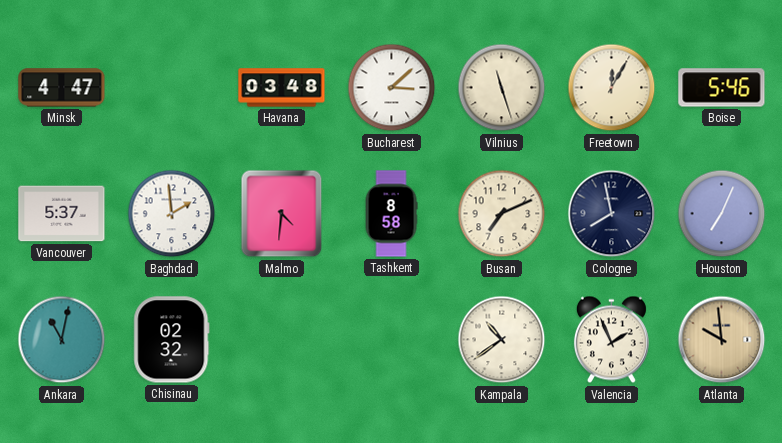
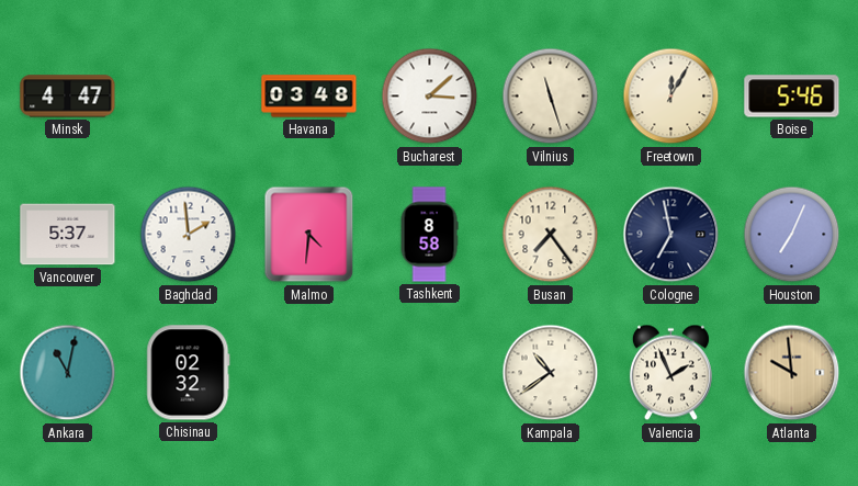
Busan: 7:11 -> 7:24 (551, 235)
Cologne: 7:58 -> 6:58 (671, 235)
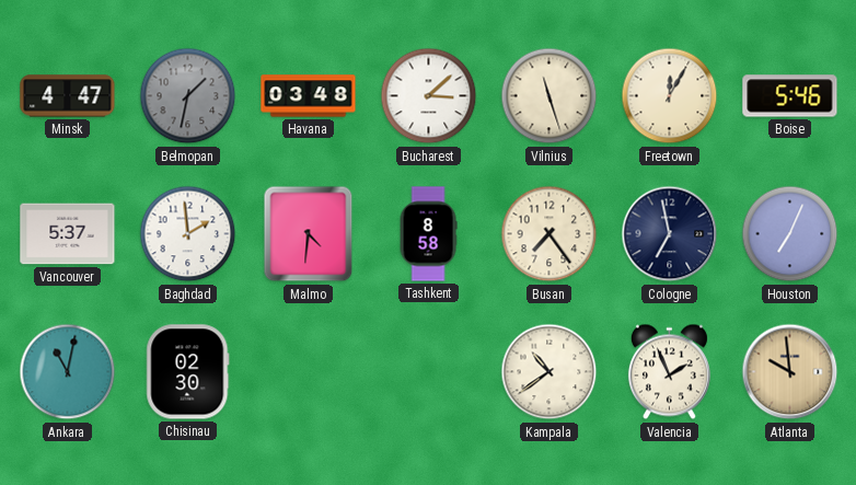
Belmopan: none -> 1:32 (188, 96)
Chisinau: 02:32 -> 02:30 (188, 372)
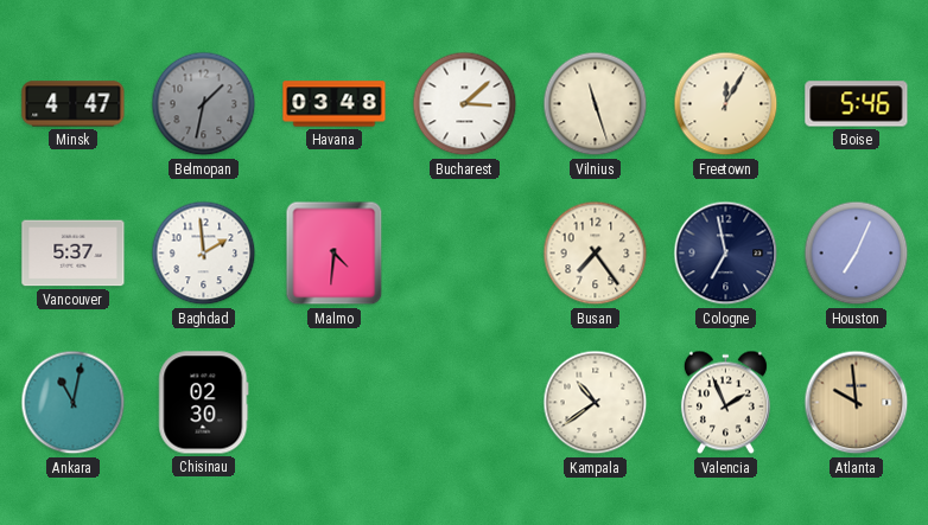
Tashkent: 8:58 -> none (428, 234)
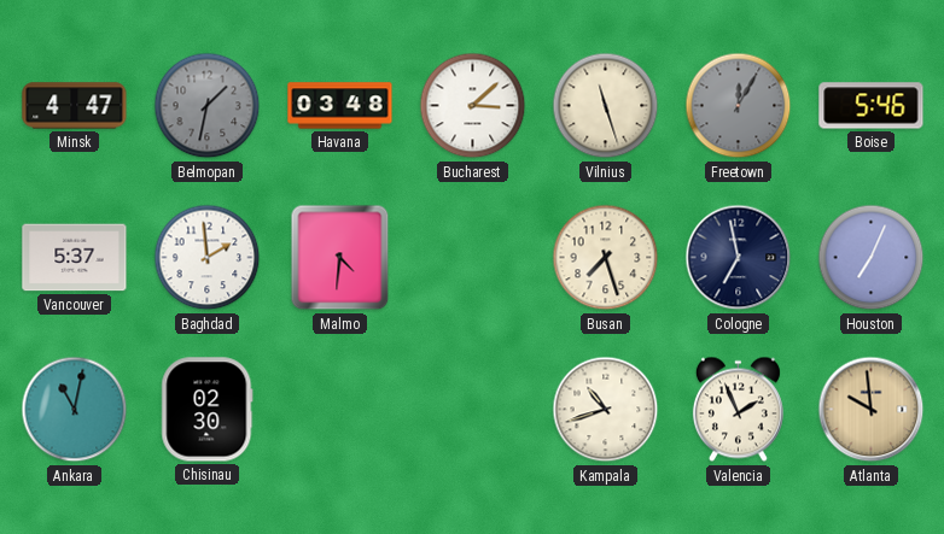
Freetown dial: cream -> grey (739, 106)
Busan: 7:24 -> 7:27 (606, 258)
Kampala: 10:39 -> 10:42 (606, 410)
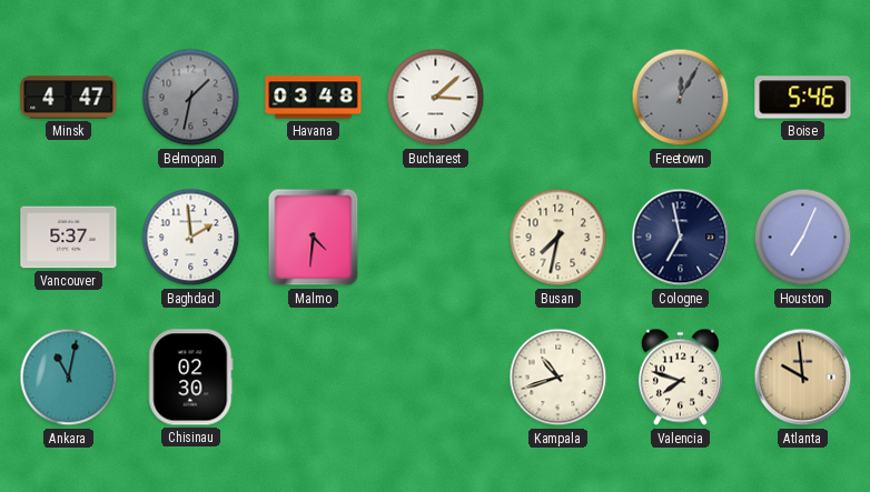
Vilnius: 11:27 -> none (606, 106)
Busan: 7:27 -> 7:32 (558, 238)
Valencia: 1:56 -> 7:48 (680, 378)
